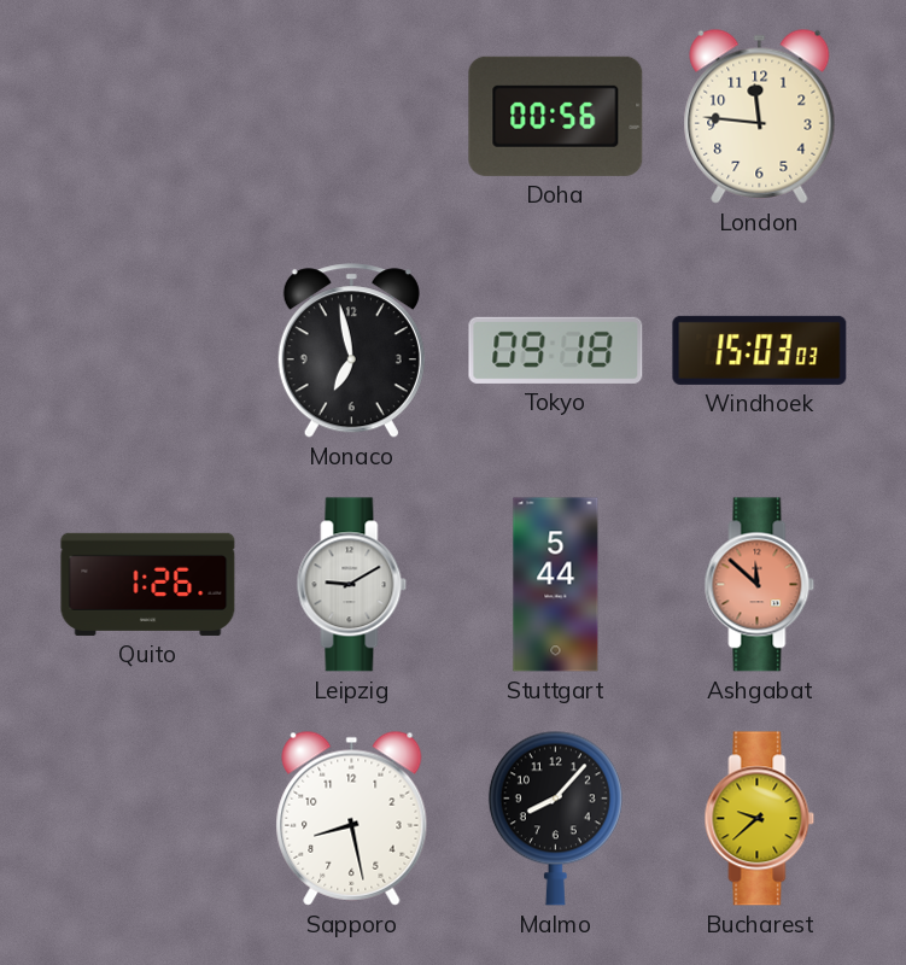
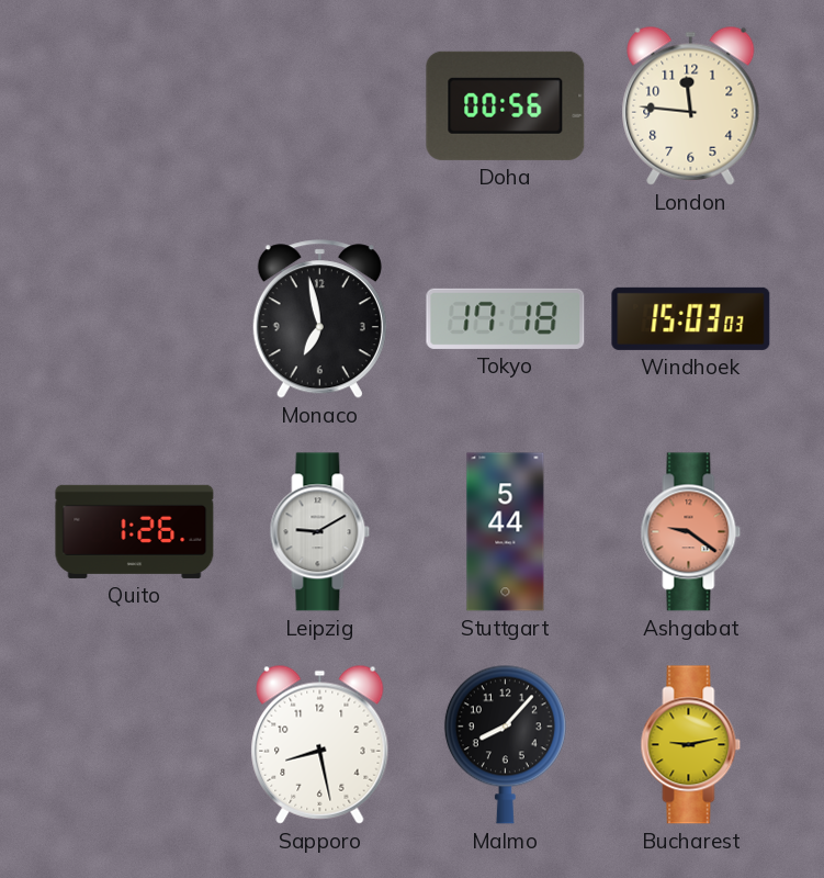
Tokyo: 09:18 -> 17:18 (506, 318)
Ashgabat: 11:52 -> 9:21 (691, 532)
Bucharest: 9:38 -> 9:13 (691, 745)
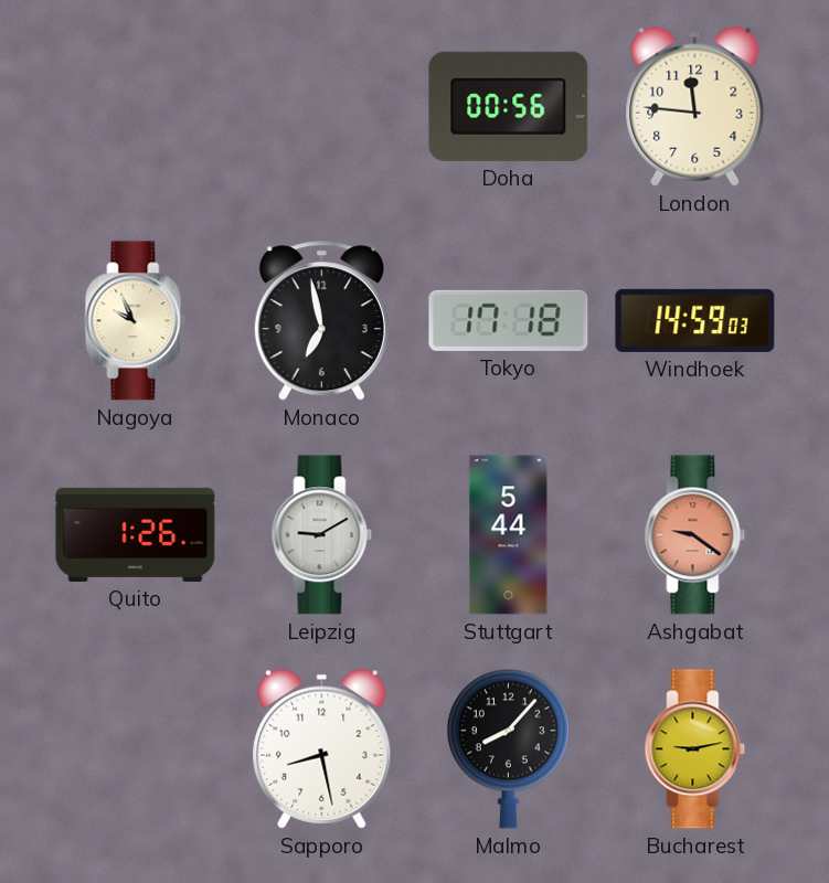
Nagoya: none -> 9:56 (136, 321)
Windhoek: 15:03 -> 14:59 (695, 320)
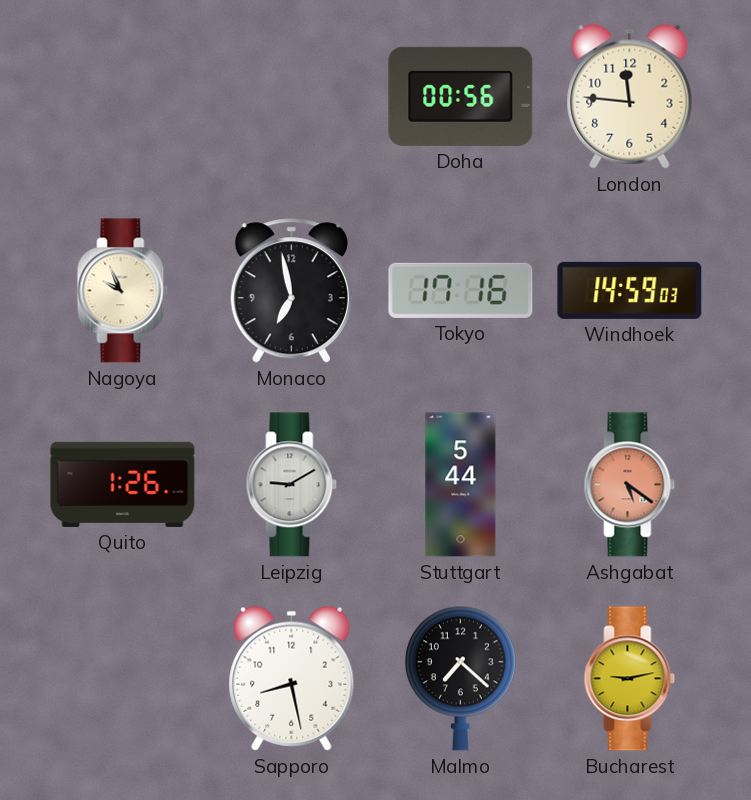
Tokyo: 17:18 -> 17:16 (461, 290)
Ashgabat: 9:21 -> 5:21 (630, 485)
Malmo: 8:07 -> 7:22 (460, 678)
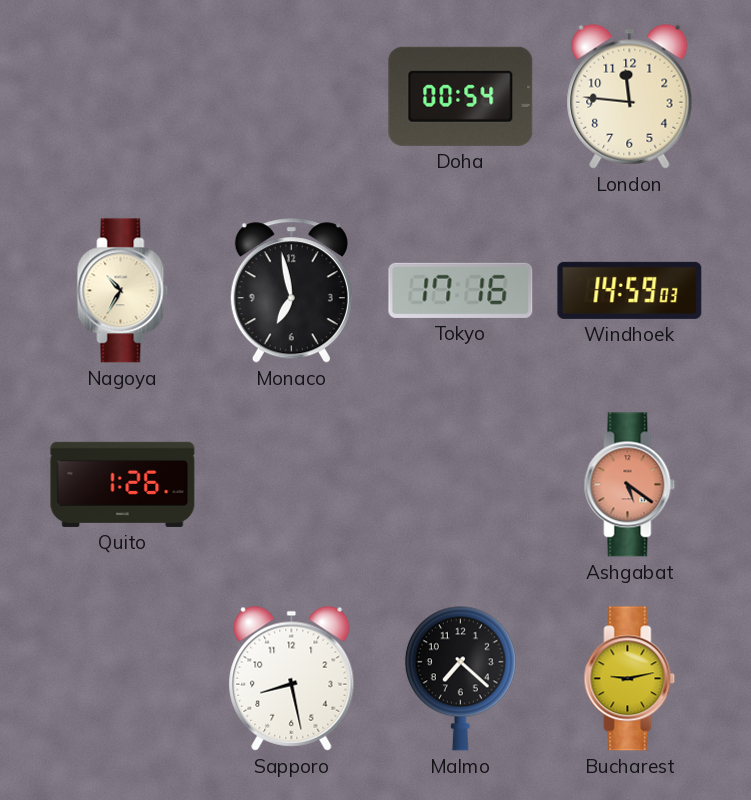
Doha: 00:56 -> 00:54 (461, 96)
Nagoya: 9:56 -> 10:35 (123, 291)
Leipzig: 9:10 -> none (292, 485)
Stuttgart: 5:44 -> none (461, 485)
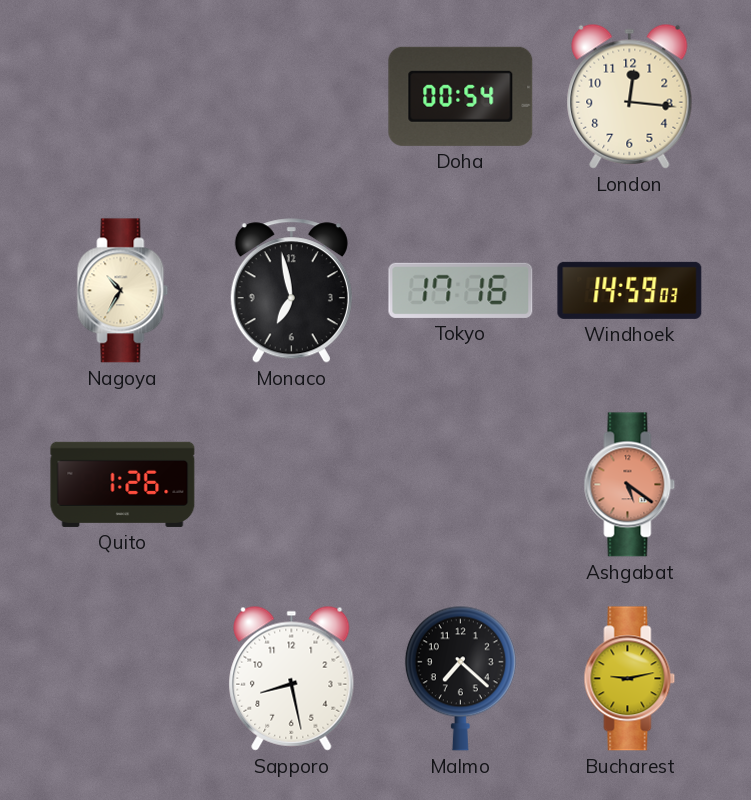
London: 11:46 -> 12:16 (630, 96)
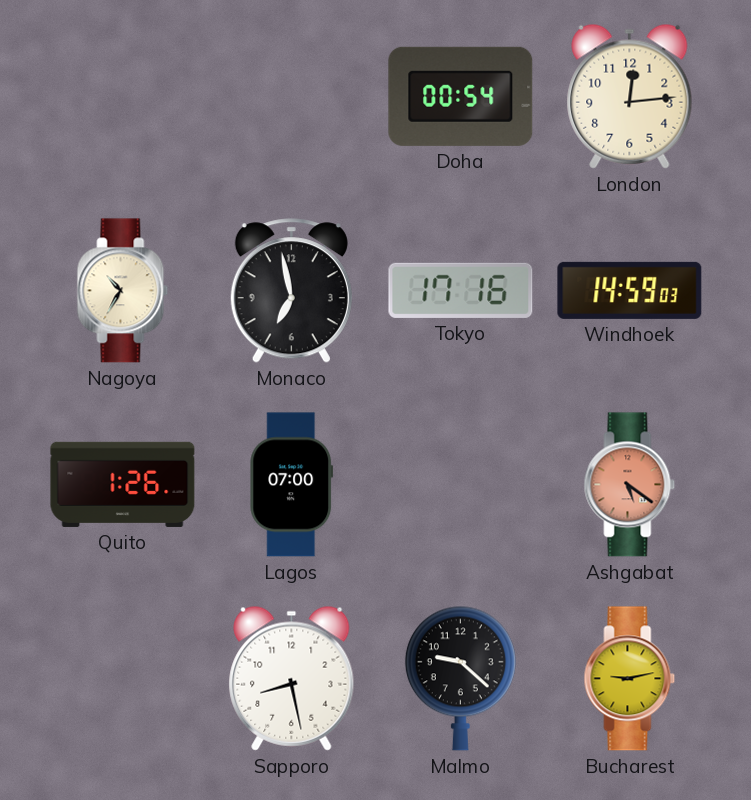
London: 12:16 -> 12:14 (630, 96)
Lagos: none -> 07:00 (292, 485)
Malmo: 7:22 -> 9:22 (460, 678)
